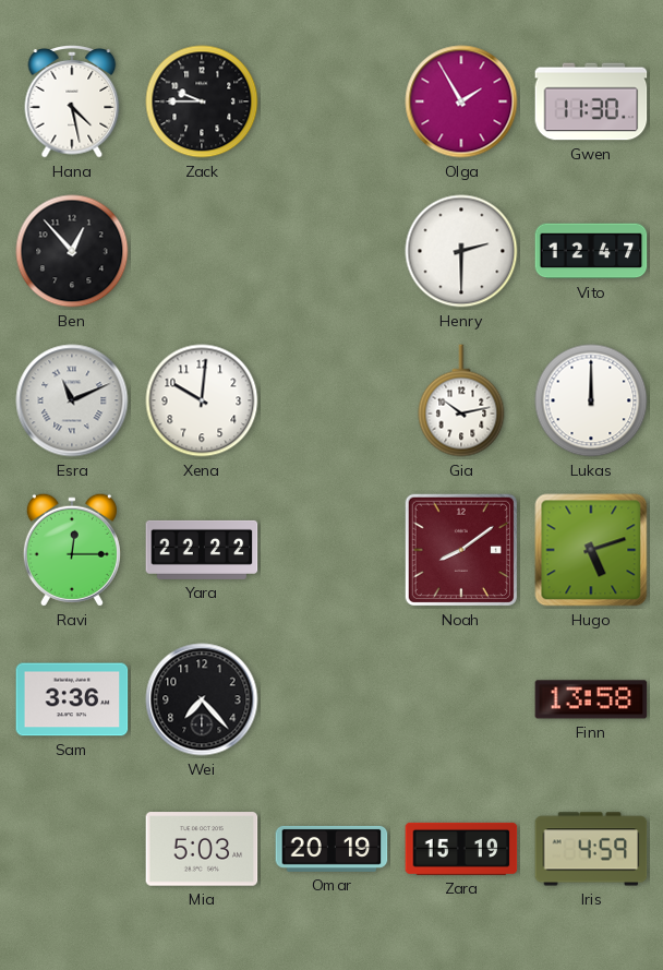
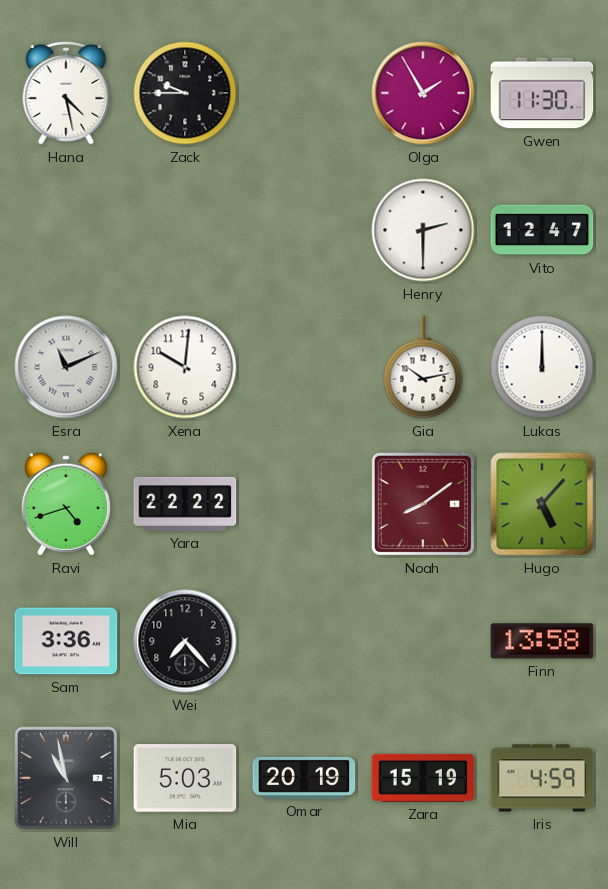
Ben: 12:53 -> none (72, 251)
Ravi: 12:15 -> 4:42 (66, 504)
Hugo: 5:12 -> 5:07 (542, 504)
Will: none -> 10:58 (66, 778)
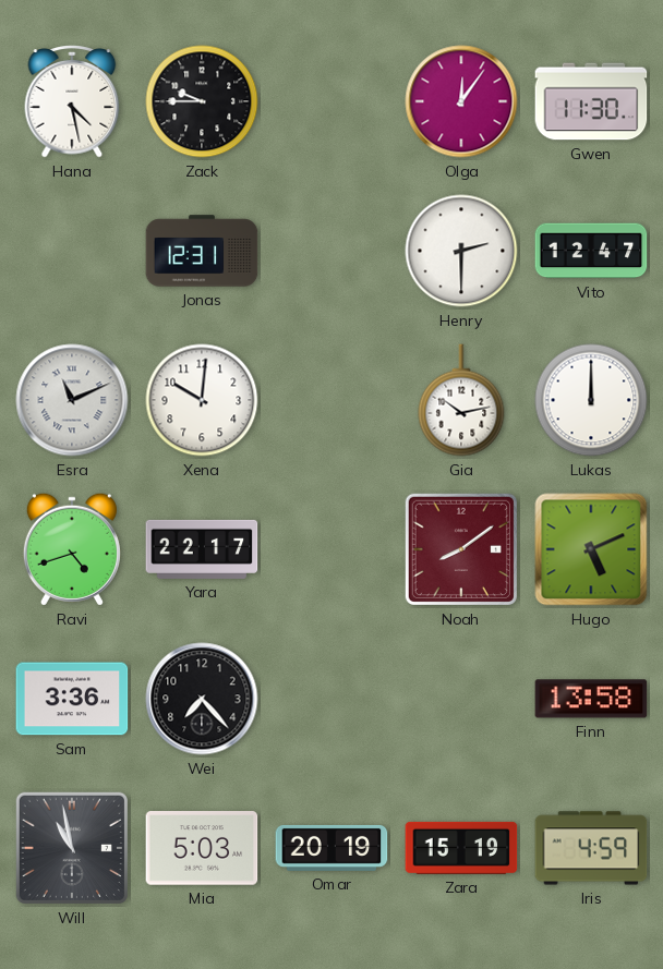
Olga: 1:55 -> 12:06 (461, 101)
Jonas: none -> 12:31 (202, 251)
Yara: 22:22 -> 22:17 (202, 549)
Hugo: 5:07 -> 5:11 (591, 549)
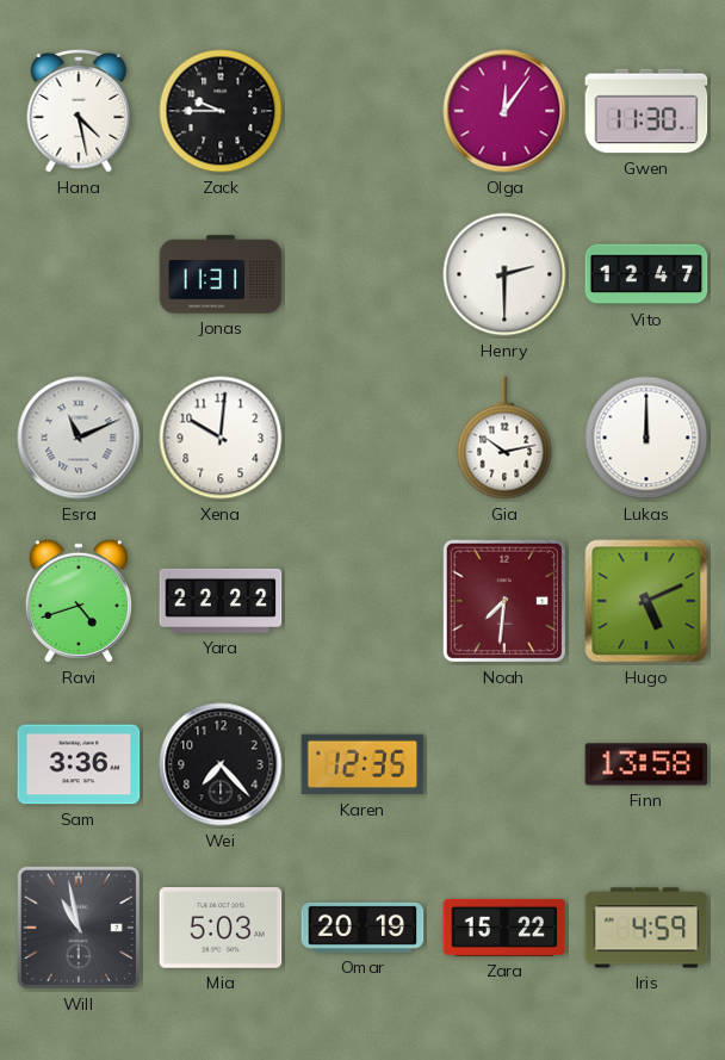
Jonas: 12:31 -> 11:31 (221, 274)
Yara: 22:17 -> 22:22 (221, 601)
Noah: 8:09 -> 7:31 (504, 601)
Karen: none -> 12:35 (362, 764)
Zara: 15:19 -> 15:22 (504, 928)
